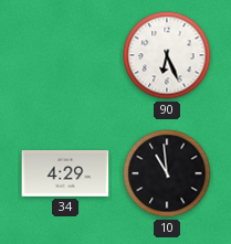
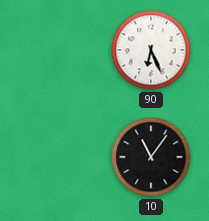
34: 4:29 -> none (65, 174)
10: 10:59 -> 11:06 (151, 157)
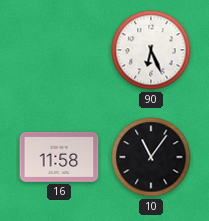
16: none -> 11:58 (59, 157)
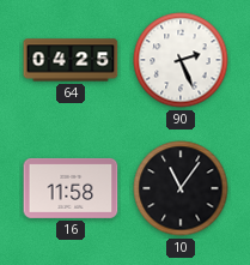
64: none -> 04:25 (71, 60)
90: 6:26 -> 2:26 (181, 60)
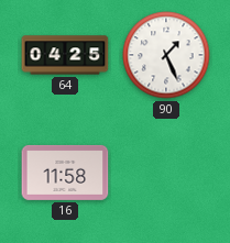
90: 2:26 -> 1:26 (166, 55)
10: 11:06 -> none (181, 188)
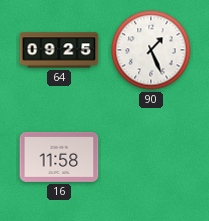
64: 04:25 -> 09:25 (59, 50)
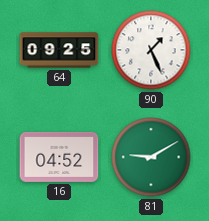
16: 11:58 -> 04:52 (59, 157)
81: none -> 9:10 (151, 157)
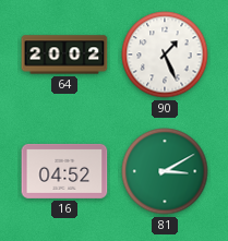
64: 09:25 -> 20:02 (64, 55)
81: 9:10 -> 3:10 (165, 171)
